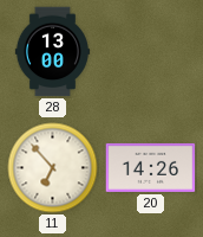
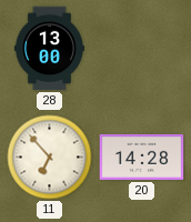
20: 14:26 -> 14:28 (142, 157)
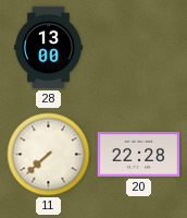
11: 6:53 -> 7:38 (49, 155)
20: 14:28 -> 22:28 (139, 154)
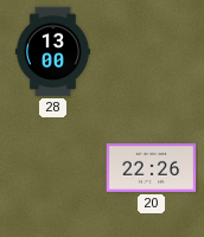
11: 7:38 -> none (49, 155)
20: 22:28 -> 22:26 (152, 167)
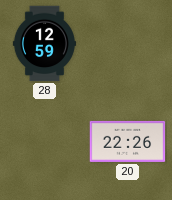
28: 13:00 -> 12:59 (44, 44)
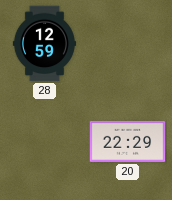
20: 22:26 -> 22:29 (128, 141)
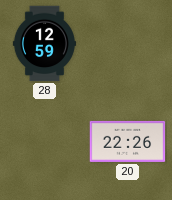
20: 22:29 -> 22:26 (128, 141)
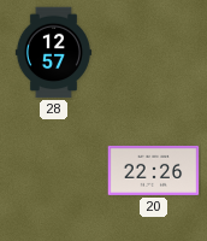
28: 12:59 -> 12:57 (53, 53)
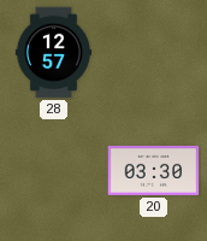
20: 22:26 -> 03:30 (154, 170)
